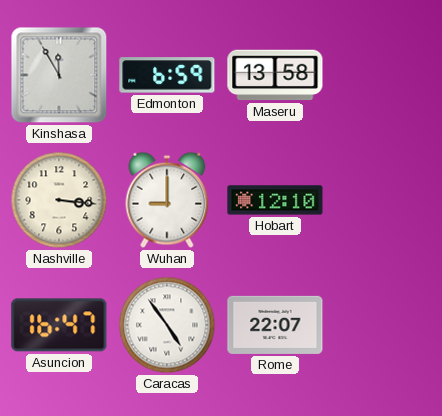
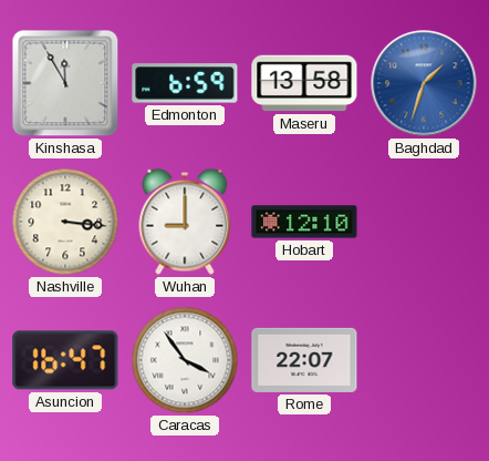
Baghdad: none -> 1:33 (424, 83)
Caracas: 4:54 -> 3:54 (185, 360)
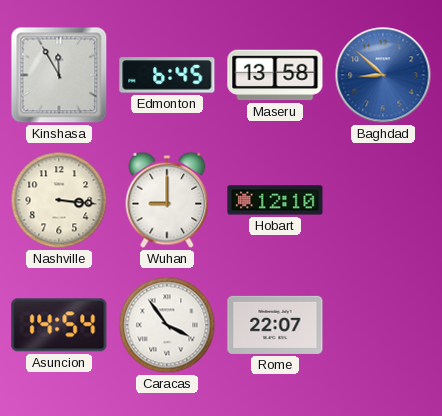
Edmonton: 6:59 -> 6:45 (167, 75)
Baghdad: 1:33 -> 8:52 (383, 75)
Asuncion: 16:47 -> 14:54 (59, 325)
